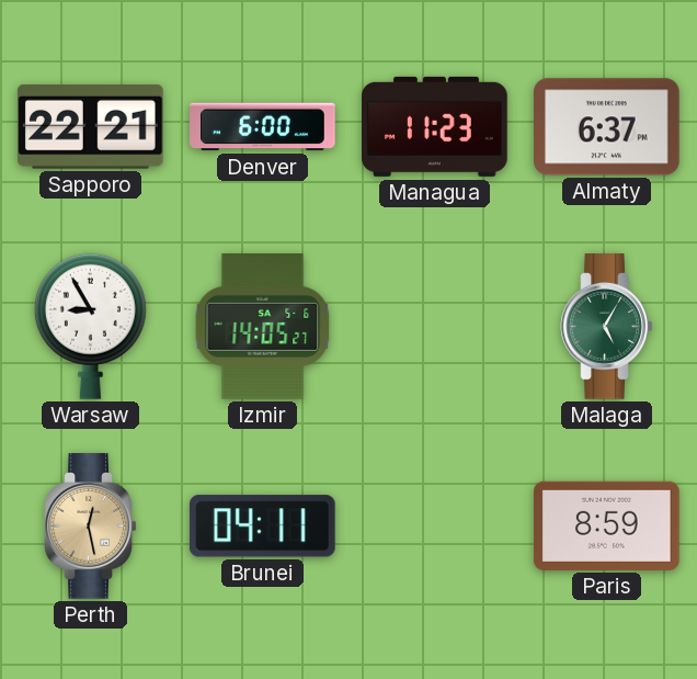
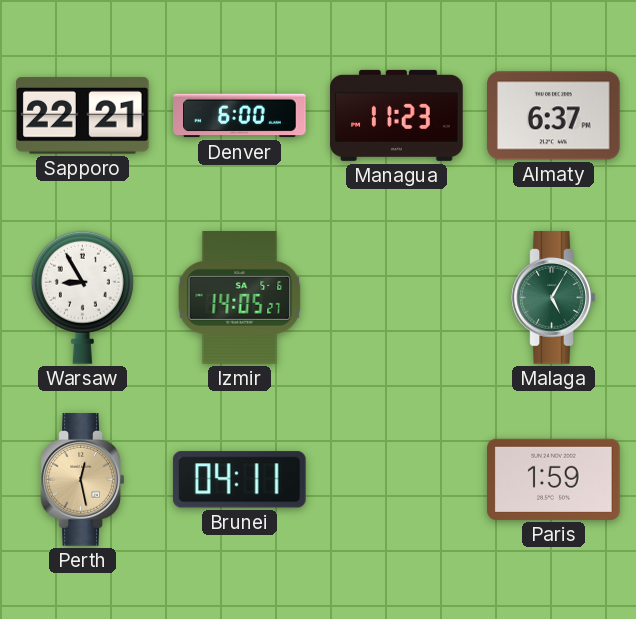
Paris: 8:59 -> 1:59 (554, 479)
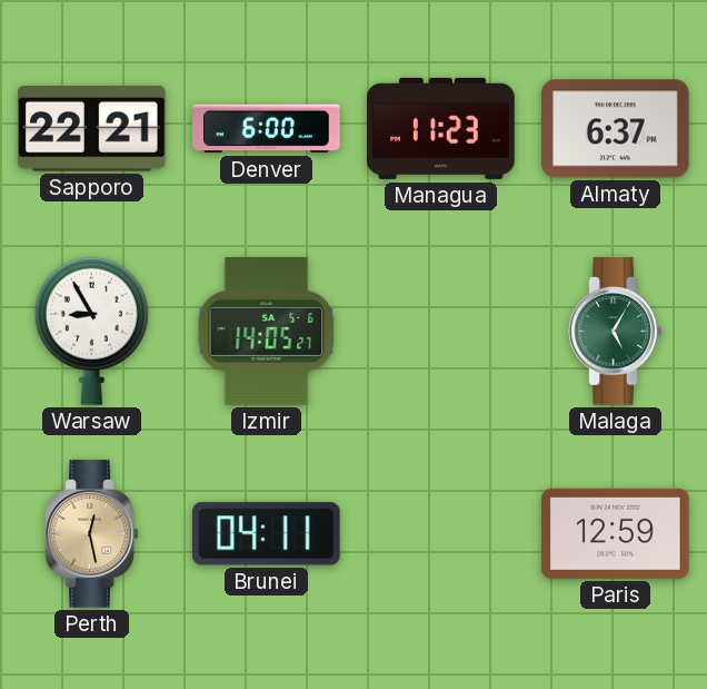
Paris: 1:59 -> 12:59 (616, 533)
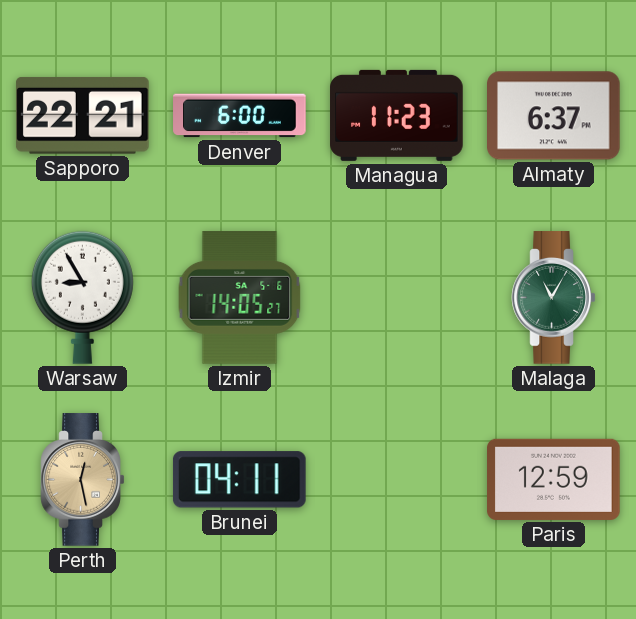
Malaga: 5:05 -> 11:05 (554, 298)
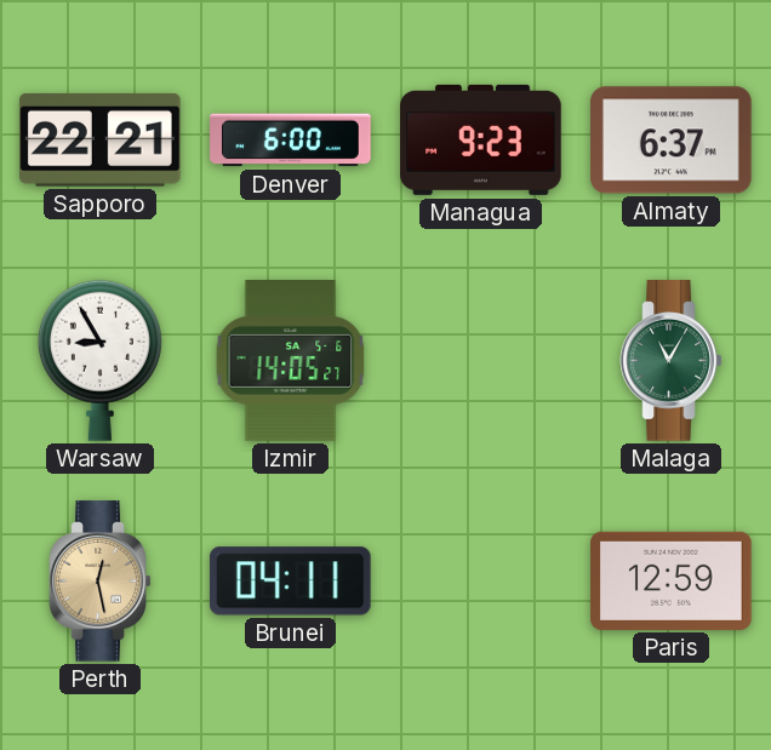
Managua: 11:23 -> 9:23 (481, 139)
